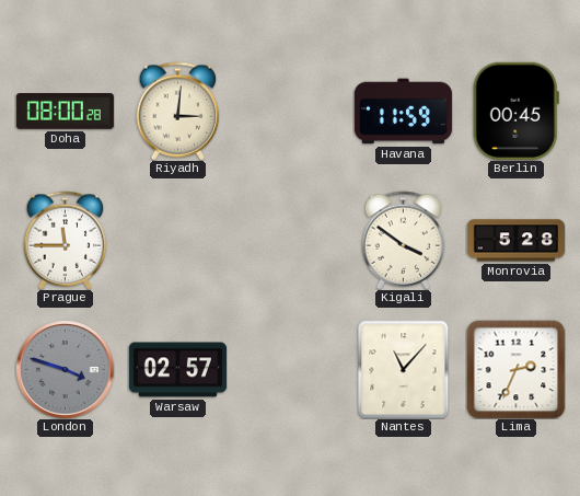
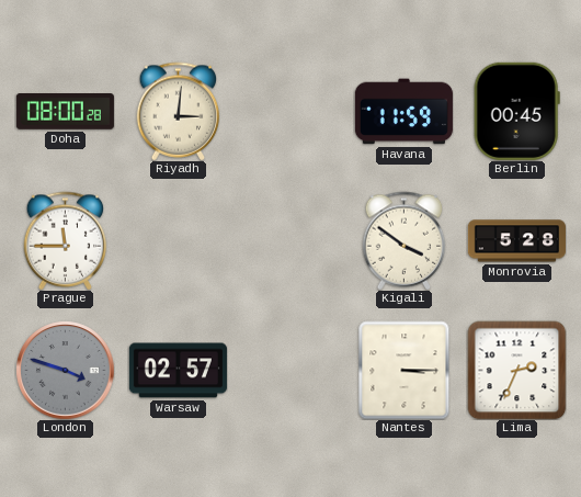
Nantes: 11:07 -> 3:15 (405, 370)
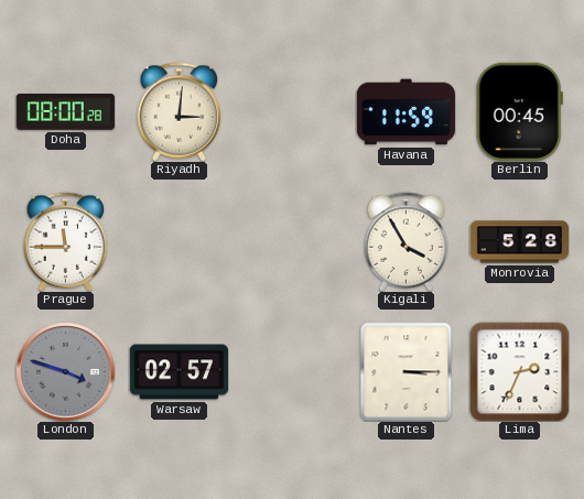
Kigali: 3:51 -> 3:55 (407, 241)
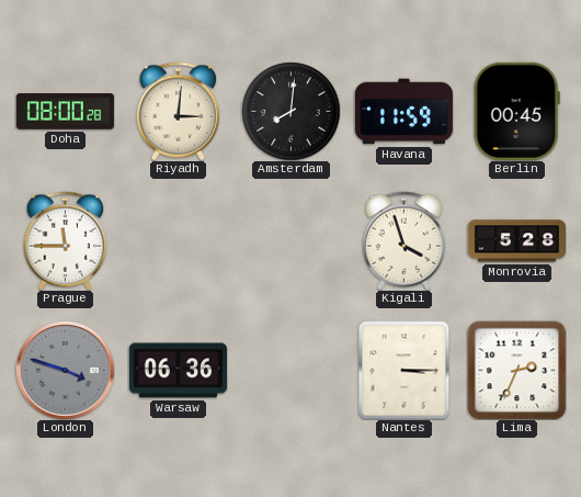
Amsterdam: none -> 8:01 (290, 111)
Kigali: 3:55 -> 3:57 (405, 240)
Warsaw: 02:57 -> 06:36 (178, 371)
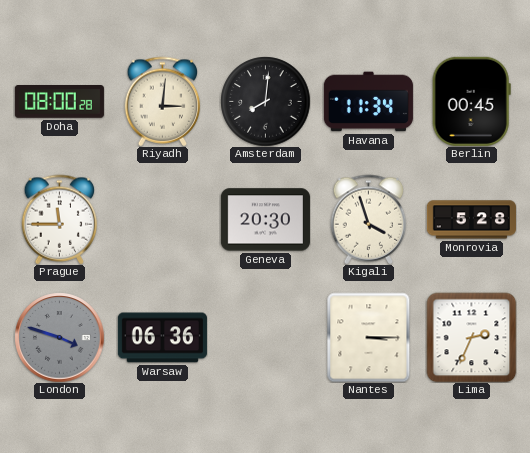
Havana: 11:59 -> 11:34 (368, 102)
Geneva: none -> 20:30 (265, 220)
